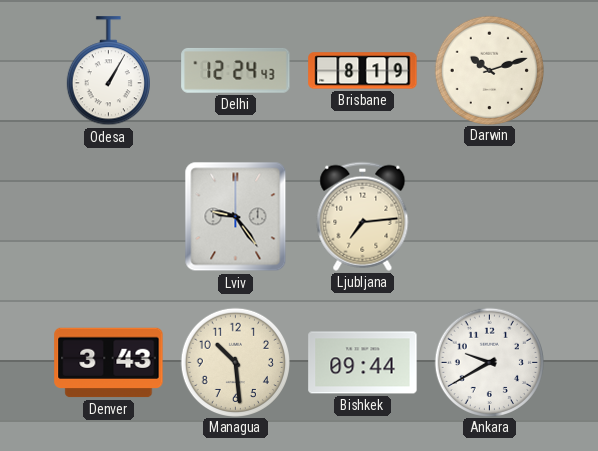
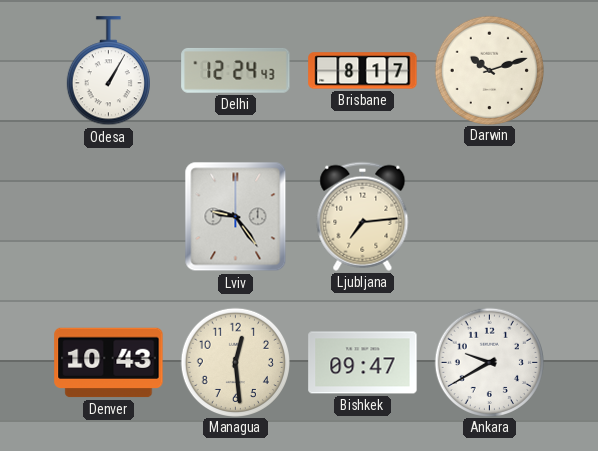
Brisbane: 8:19 -> 8:17 (363, 71)
Denver: 3:43 -> 10:43 (109, 363)
Managua: 10:29 -> 12:29 (235, 362)
Bishkek: 09:44 -> 09:47 (363, 363)
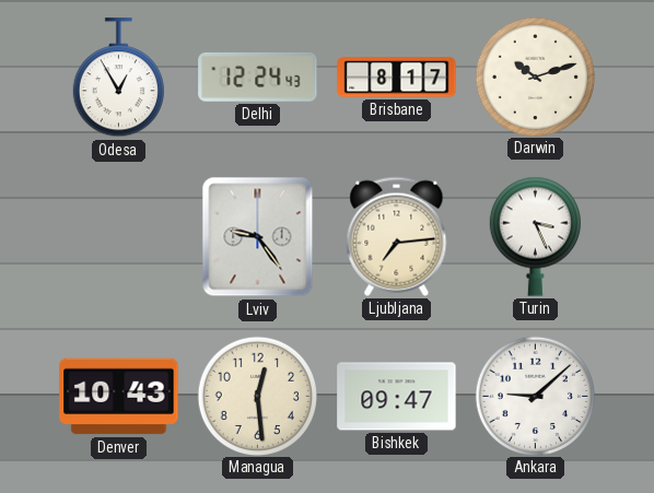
Odesa: 1:05 -> 12:55 (118, 78)
Turin: none -> 3:26 (535, 236)
Ankara: 9:40 -> 9:08 (535, 396)
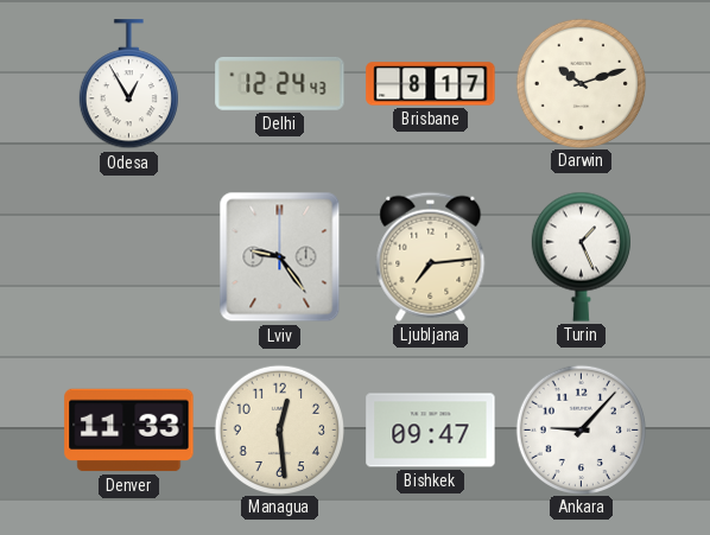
Turin: 3:26 -> 1:26 (581, 256)
Denver: 10:43 -> 11:33 (129, 431)
Ankara: 9:08 -> 9:07 (581, 429)
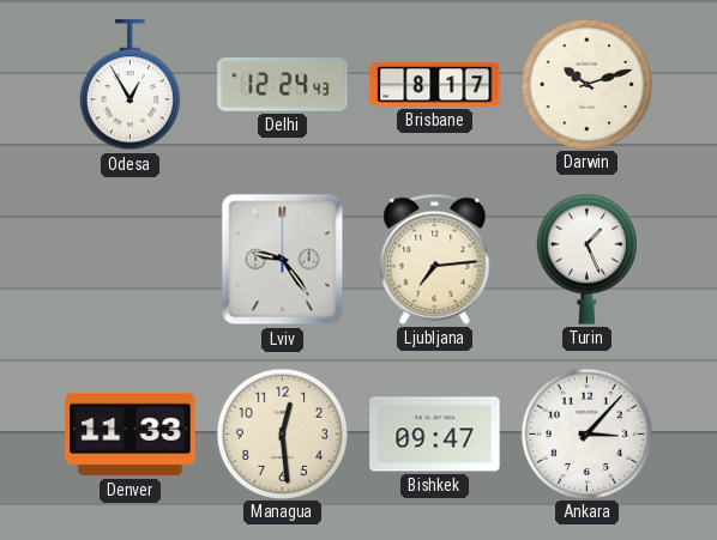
Ankara: 9:07 -> 3:07 (586, 433)
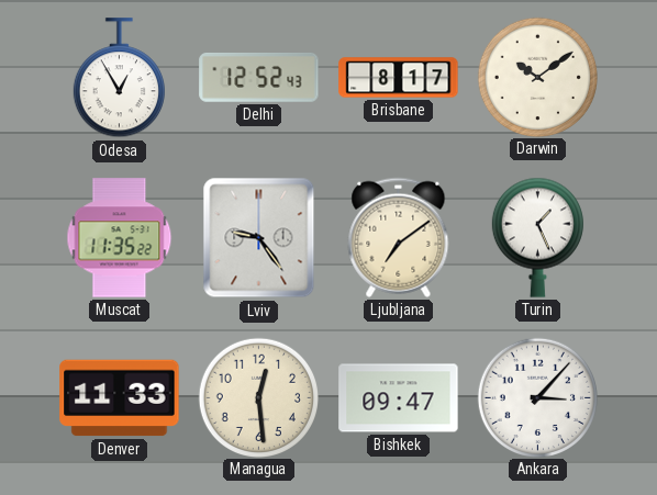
Delhi: 12:24 -> 12:52 (259, 77)
Darwin: 10:12 -> 10:09 (537, 77)
Muscat: none -> 11:35 (120, 238)
Ljubljana: 7:14 -> 7:09 (399, 237)
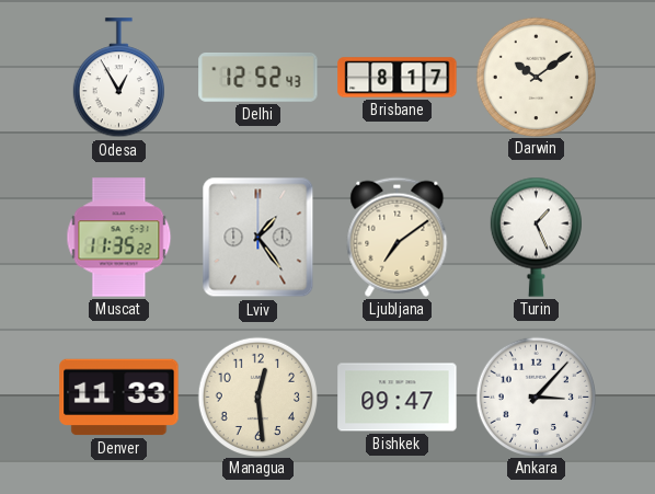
Lviv: 9:24 -> 1:24 (258, 238)
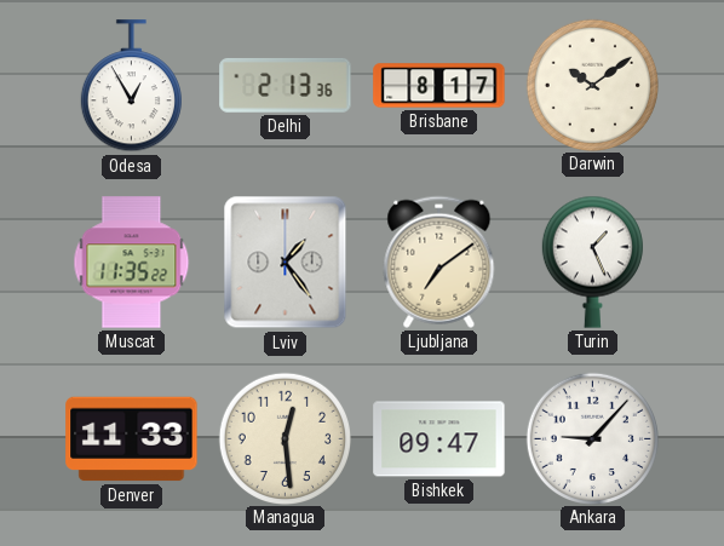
Delhi: 12:52 -> 2:13 (286, 85)
Ankara: 3:07 -> 9:07 (592, 438)
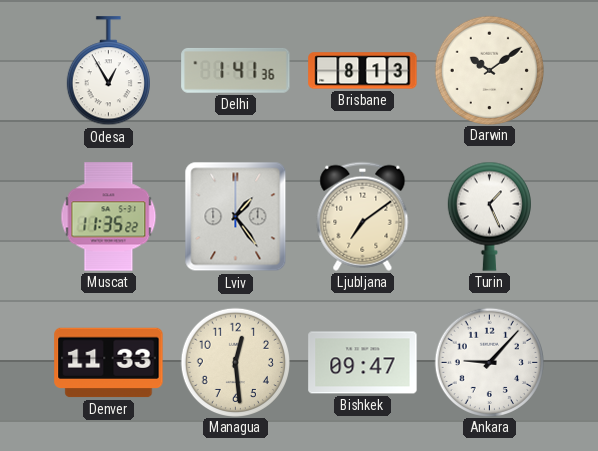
Delhi: 2:13 -> 1:41 (236, 70)
Brisbane: 8:17 -> 8:13 (363, 71)
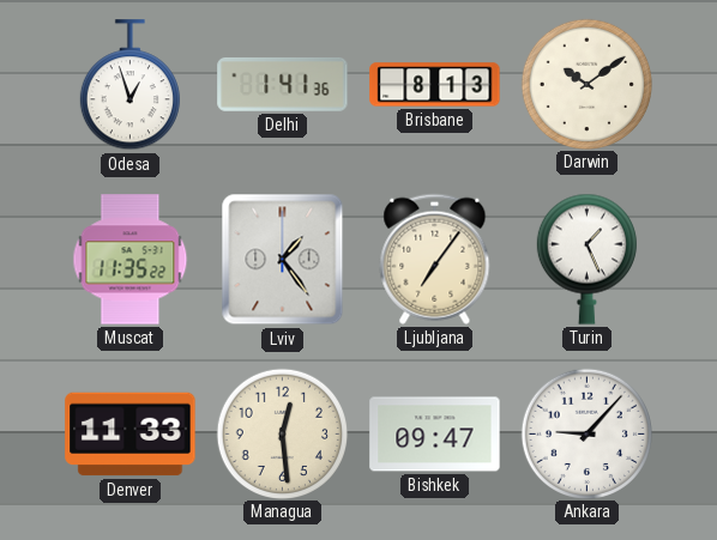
Odesa: 12:55 -> 12:57 (129, 85)
Ljubljana: 7:09 -> 7:06 (435, 259)
